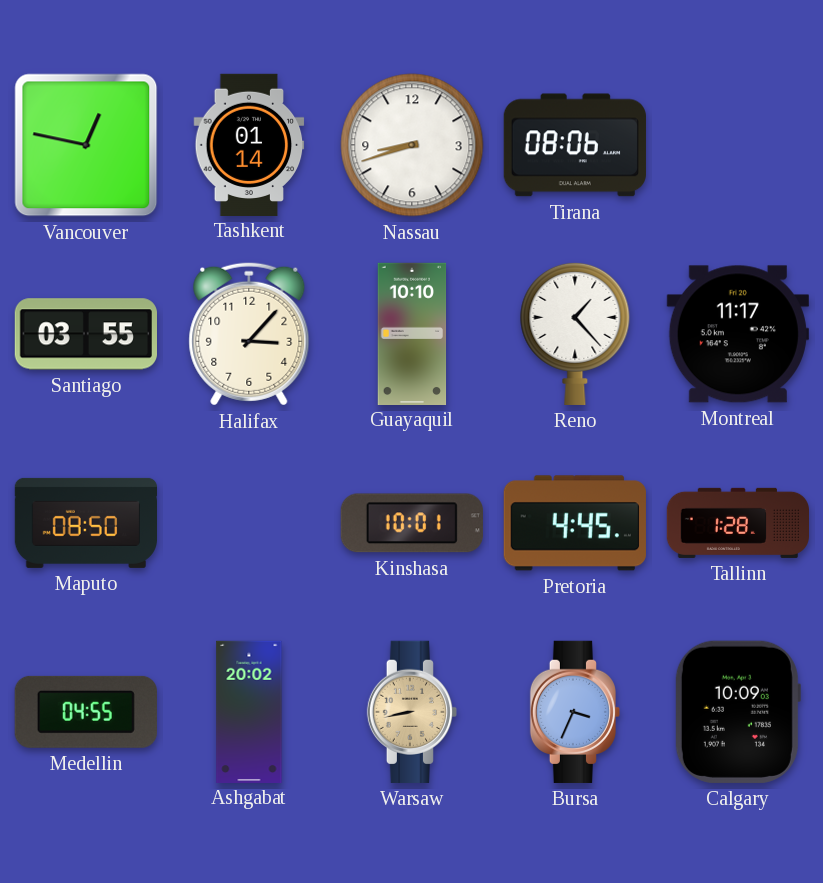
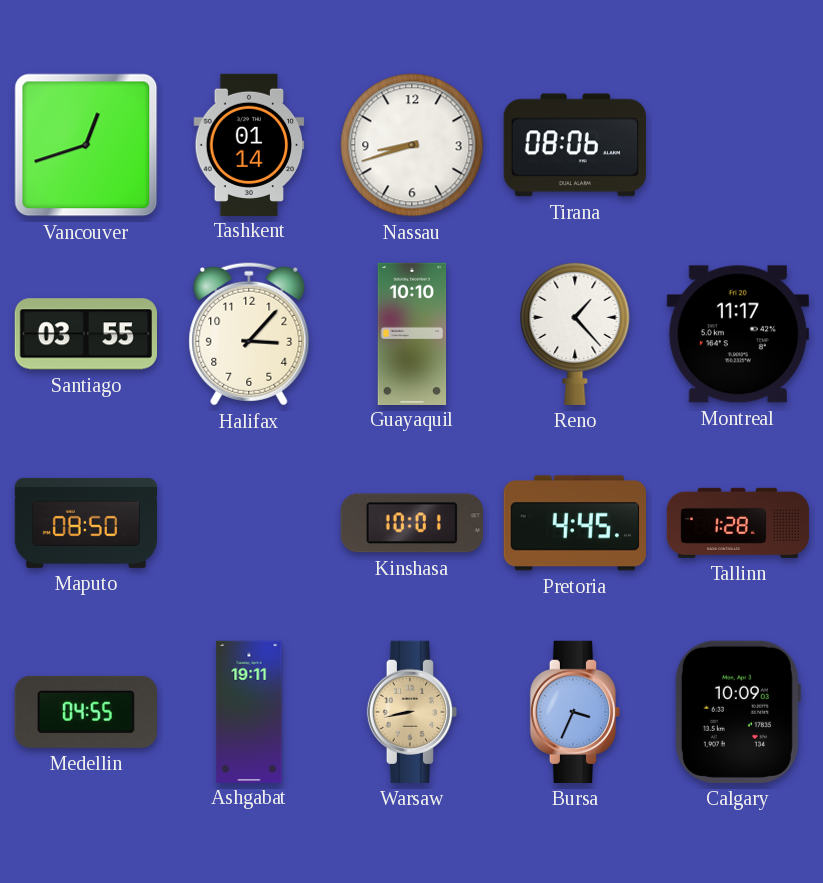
Vancouver: 12:47 -> 12:42 (86, 145)
Ashgabat: 20:02 -> 19:11 (249, 711)
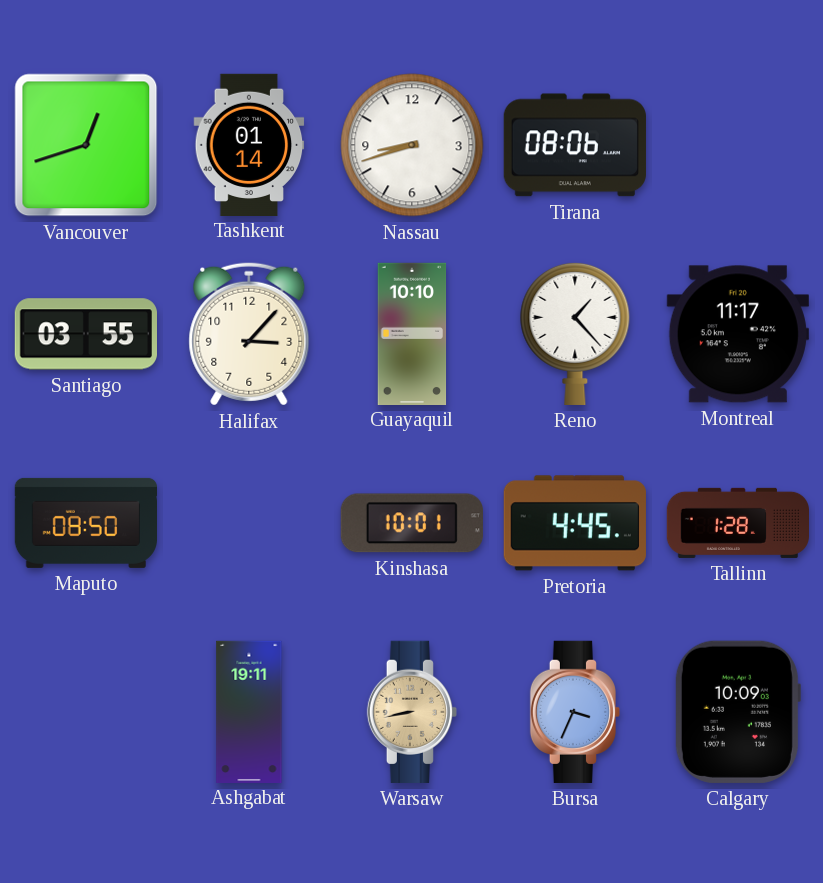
Medellin: 04:55 -> none (86, 712)
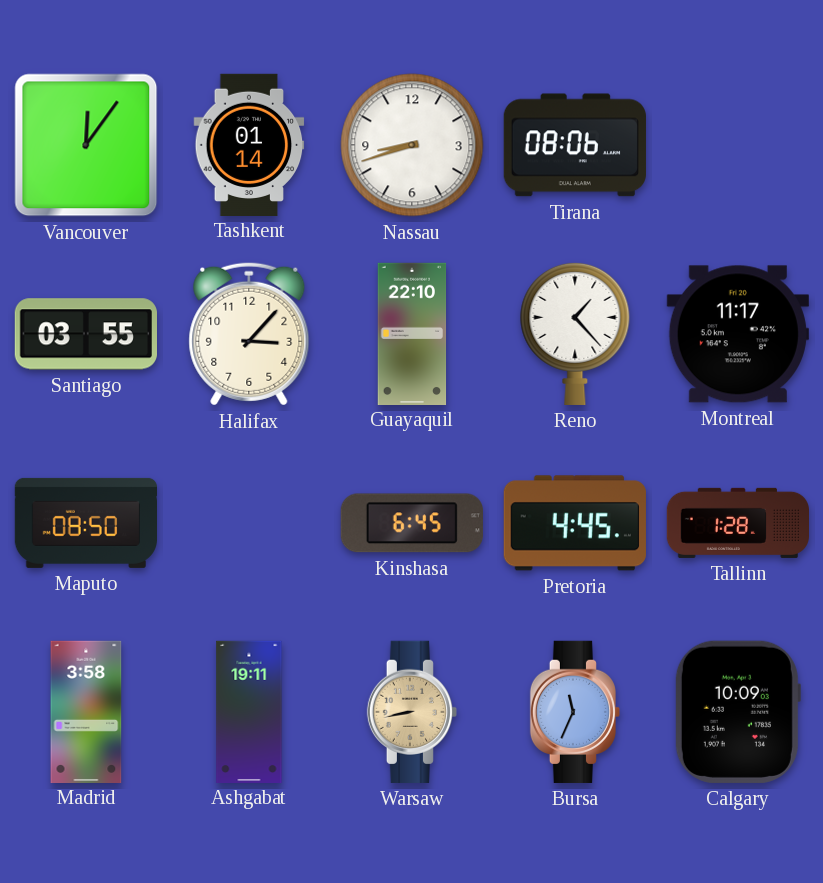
Vancouver: 12:42 -> 12:06 (86, 145)
Guayaquil: 10:10 -> 22:10 (412, 333)
Kinshasa: 10:01 -> 6:45 (412, 523)
Madrid: none -> 3:58 (86, 711)
Bursa: 3:34 -> 11:34 (574, 712)
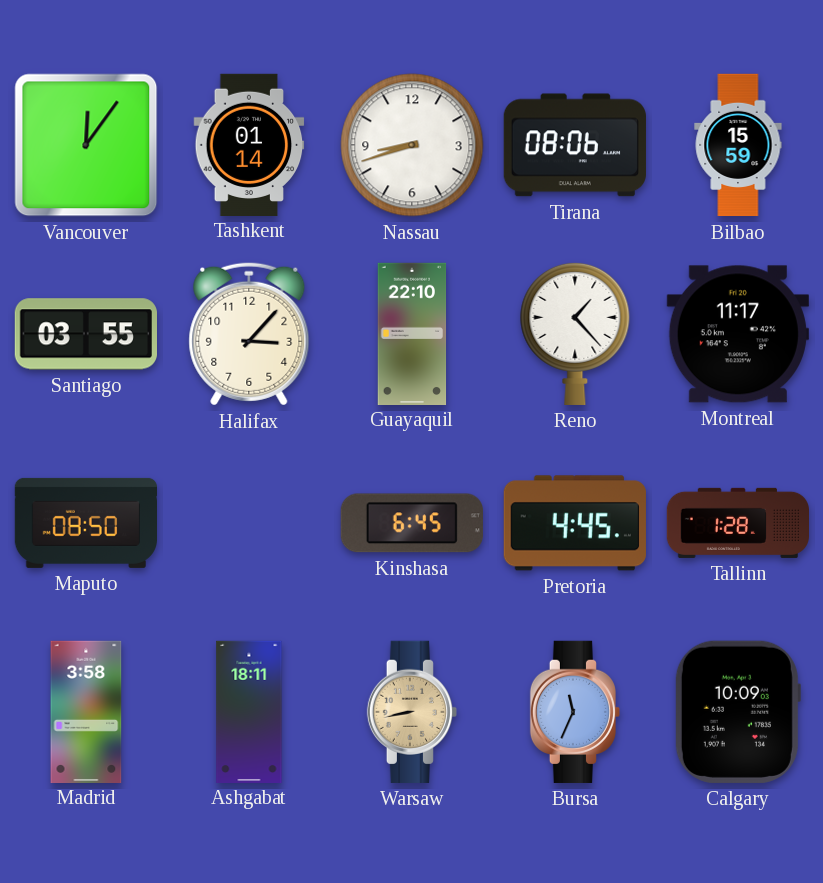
Bilbao: none -> 15:59 (738, 145)
Ashgabat: 19:11 -> 18:11 (249, 711)
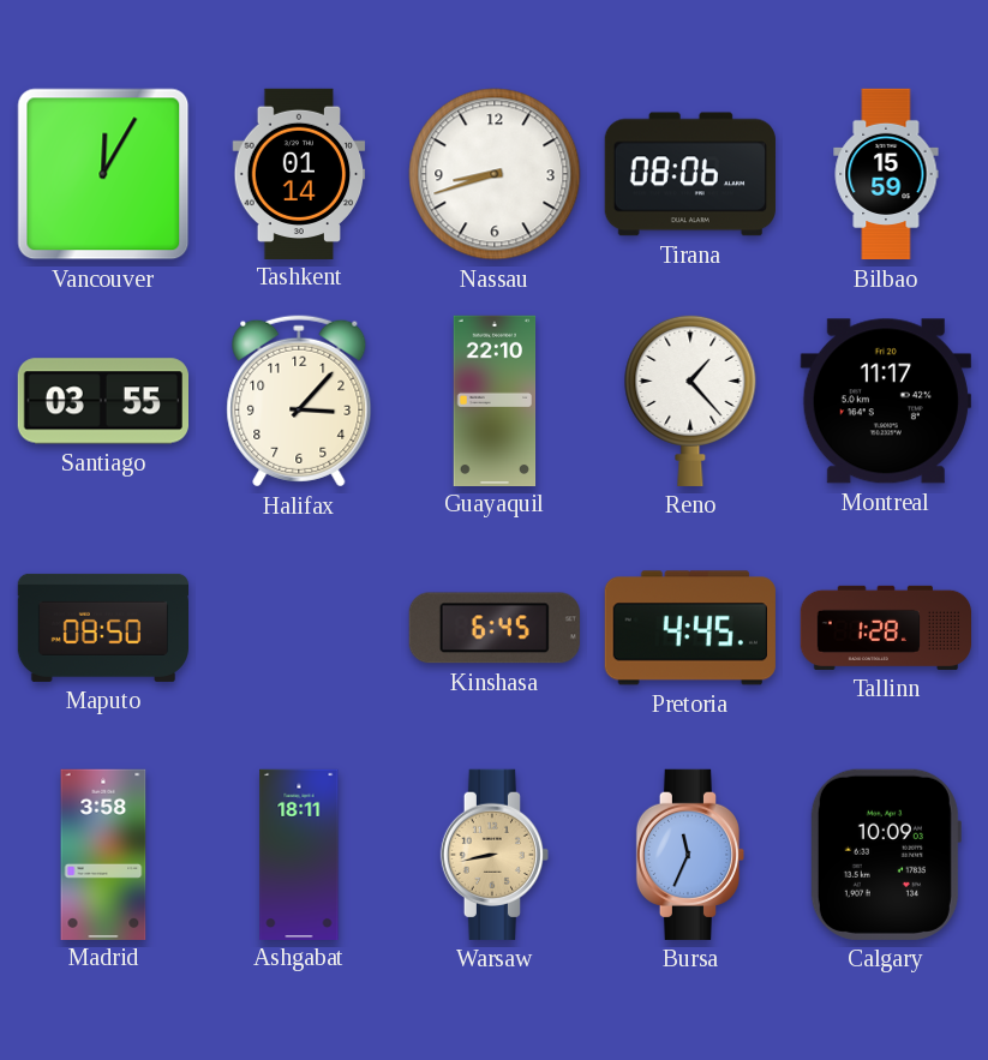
Vancouver: 12:06 -> 12:05 (103, 174)
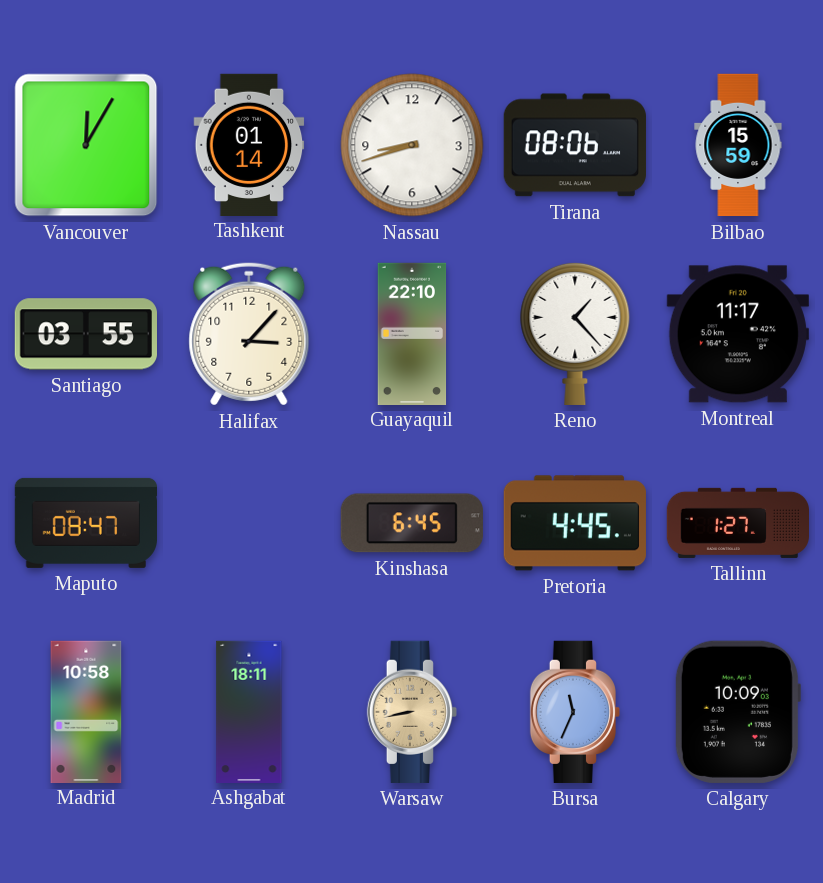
Maputo: 08:50 -> 08:47 (85, 523)
Tallinn: 1:28 -> 1:27 (737, 523)
Madrid: 3:58 -> 10:58 (86, 711)
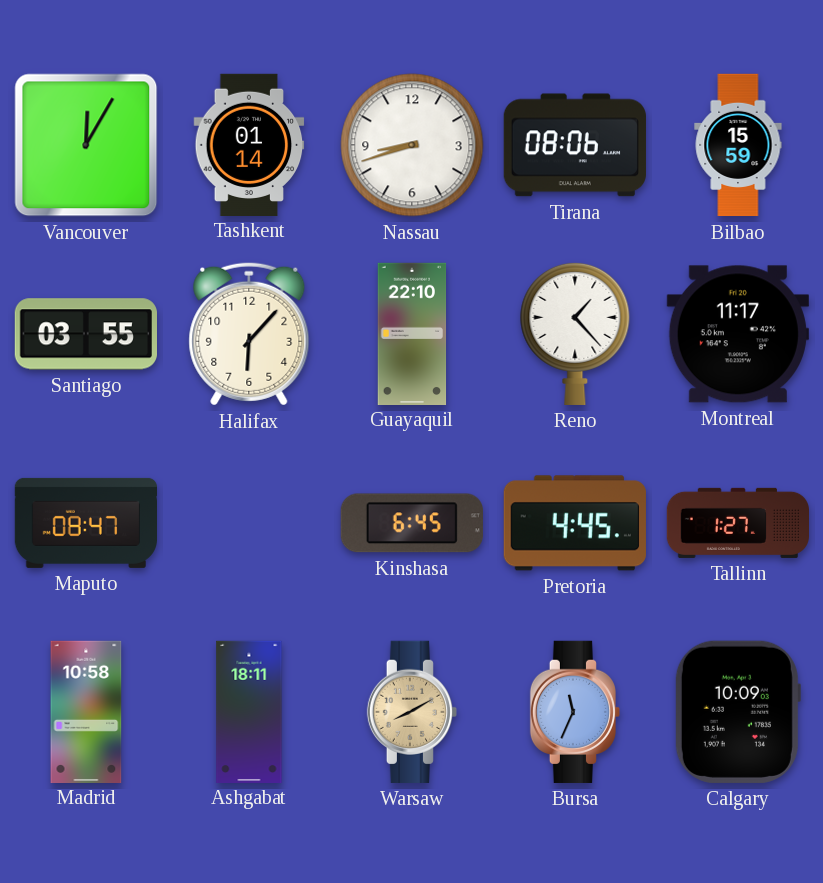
Halifax: 3:07 -> 6:07 (249, 334)
Warsaw: 8:43 -> 8:10 (411, 712)
